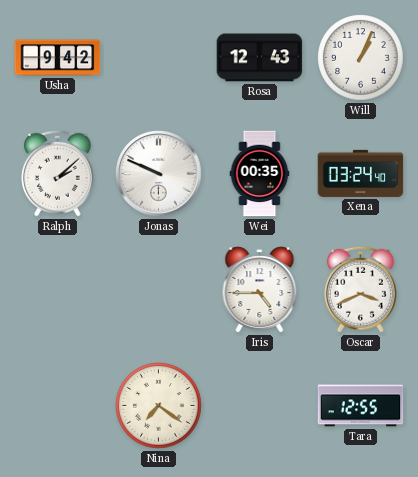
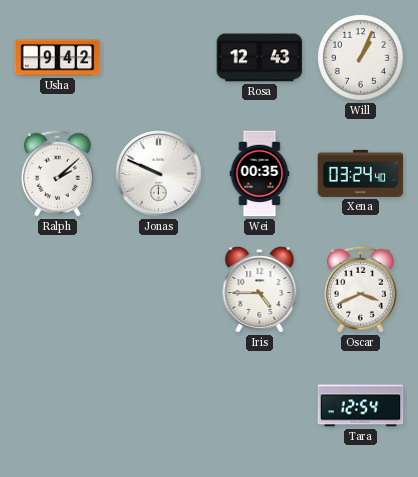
Nina: 7:21 -> none (159, 406)
Tara: 12:55 -> 12:54 (361, 406)
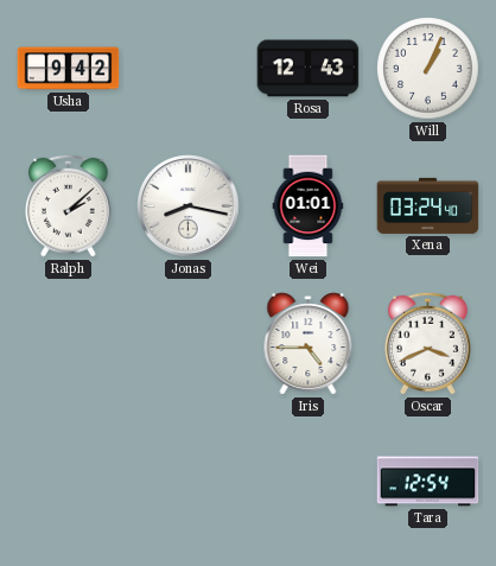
Jonas: 9:49 -> 8:17 (189, 206)
Wei: 00:35 -> 01:01 (309, 206)
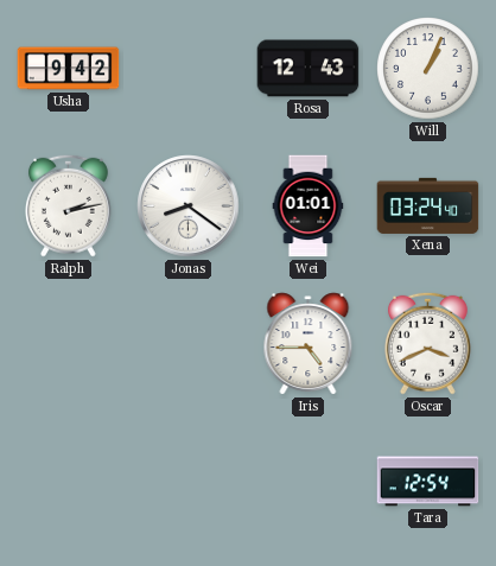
Ralph: 2:08 -> 2:13 (68, 205)
Jonas: 8:17 -> 8:21 (189, 206)
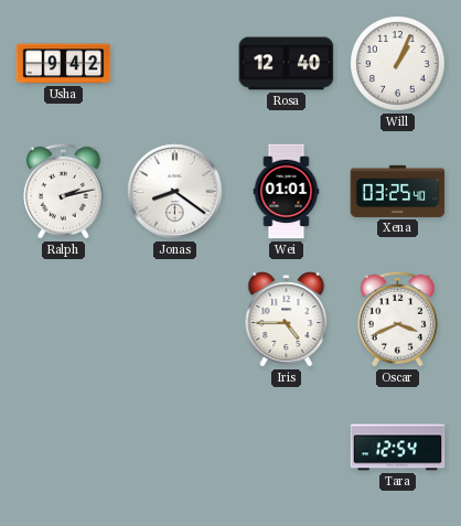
Rosa: 12:43 -> 12:40 (287, 64)
Xena: 03:24 -> 03:25 (398, 191)
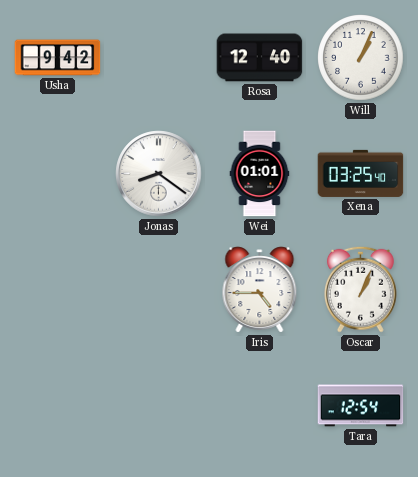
Ralph: 2:13 -> none (63, 191)
Oscar: 3:41 -> 1:04 (360, 289)
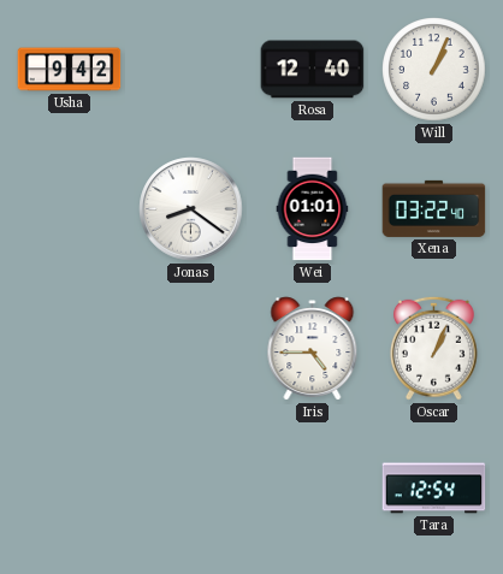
Xena: 03:25 -> 03:22 (434, 208)
